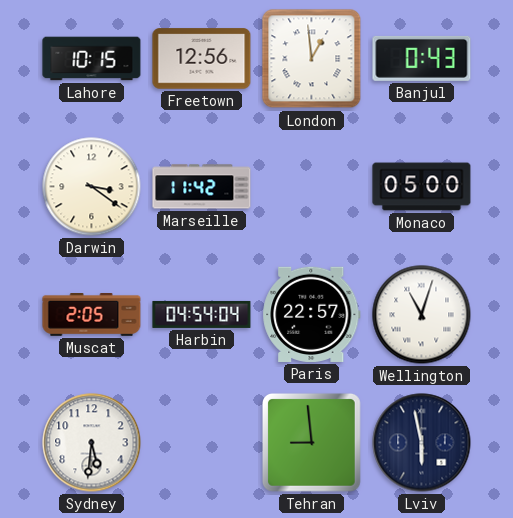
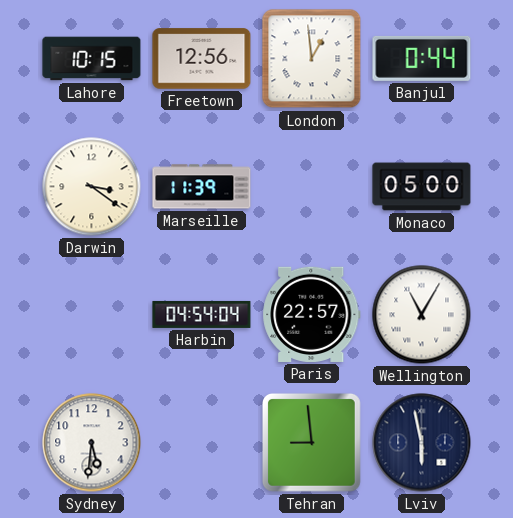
Banjul: 0:43 -> 0:44 (422, 58)
Marseille: 11:42 -> 11:39 (202, 187)
Muscat: 2:05 -> none (92, 315)
Wellington: 11:03 -> 11:05 (422, 315)
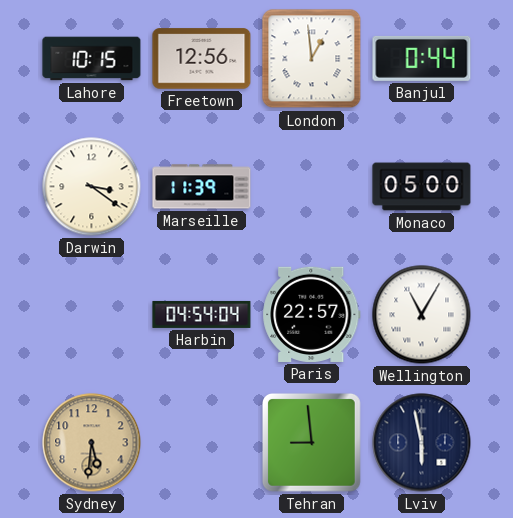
Sydney dial: white -> champagne (92, 443)
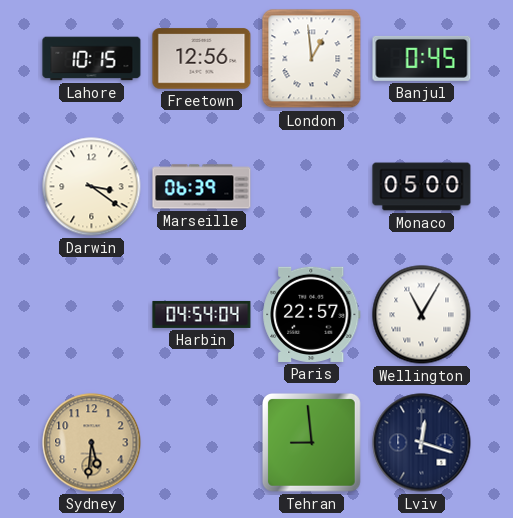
Banjul: 0:44 -> 0:45 (422, 58)
Marseille: 11:39 -> 06:39 (202, 187)
Lviv: 5:58 -> 12:18 (422, 443)
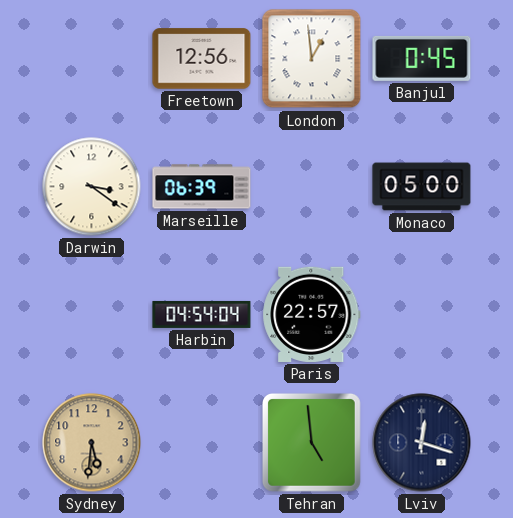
Lahore: 10:15 -> none (92, 59)
Wellington: 11:05 -> none (422, 315)
Tehran: 8:59 -> 4:59 (311, 442)
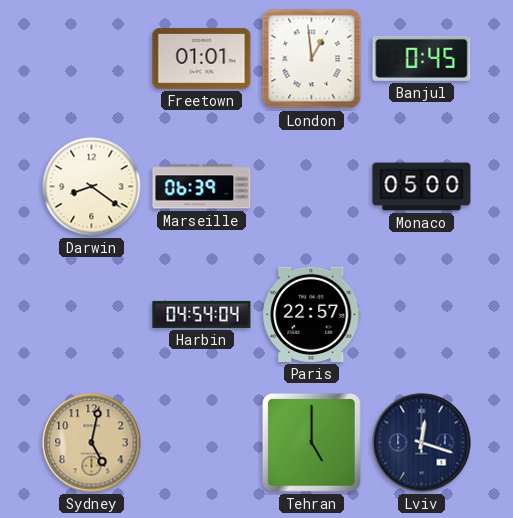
Freetown: 12:56 -> 01:01 (202, 59)
Darwin: 3:21 -> 8:21 (92, 187)
Sydney: 5:31 -> 5:02 (92, 443)
Tehran: 4:59 -> 5:00 (311, 442)
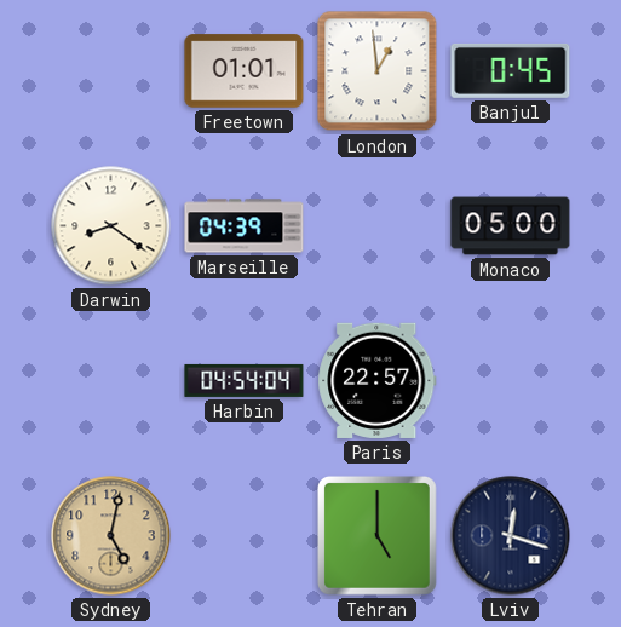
Marseille: 06:39 -> 04:39 (245, 226)
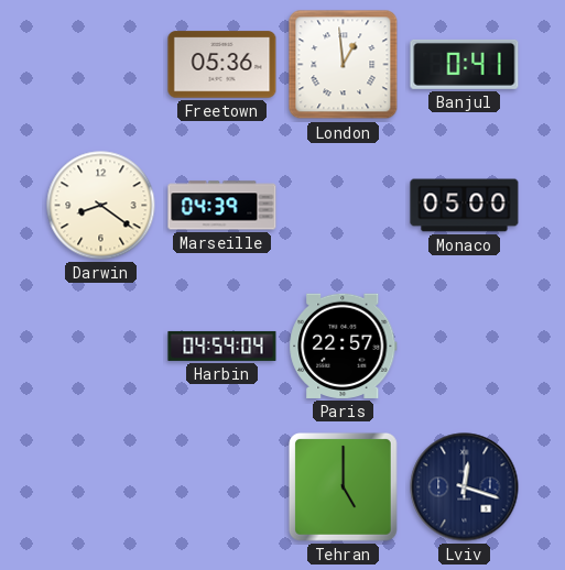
Freetown: 01:01 -> 05:36 (222, 65)
Banjul: 0:45 -> 0:41 (465, 64)
Sydney: 5:02 -> none (111, 536)
